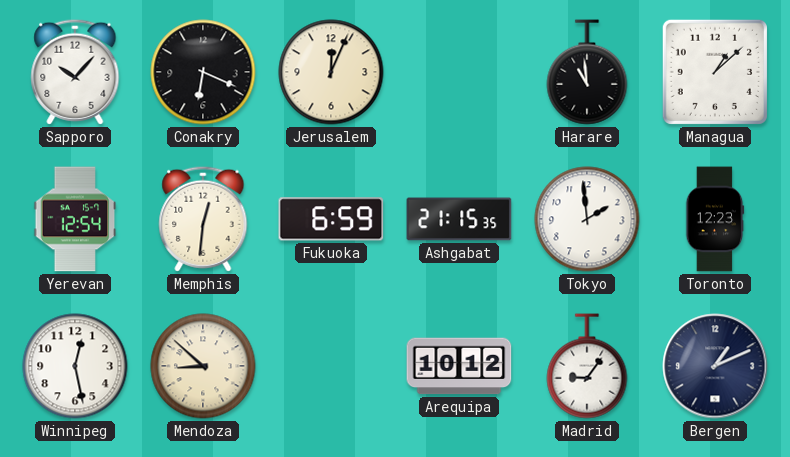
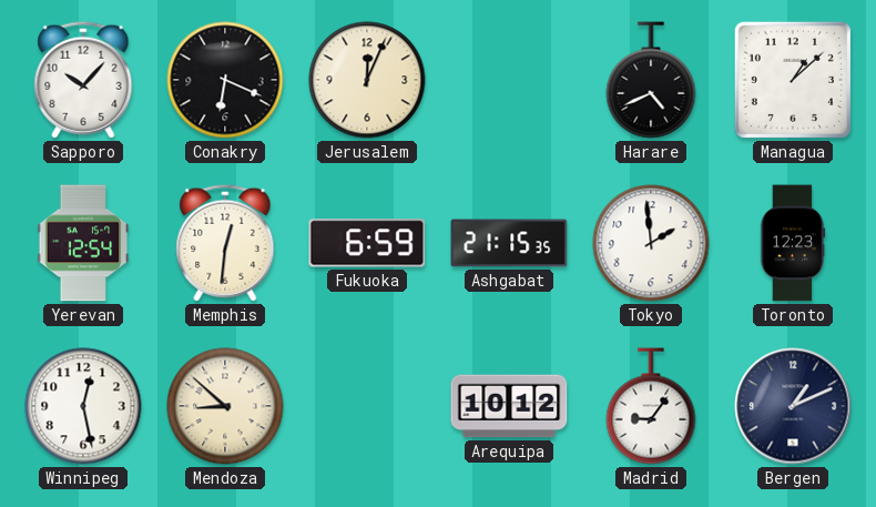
Harare: 10:59 -> 4:41 (651, 80)
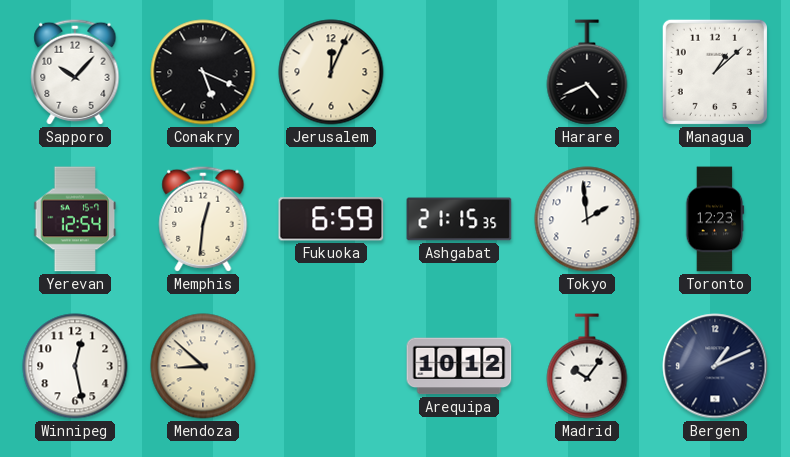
Conakry: 6:19 -> 5:19 (203, 72)
Madrid: 9:06 -> 10:06 (587, 366)
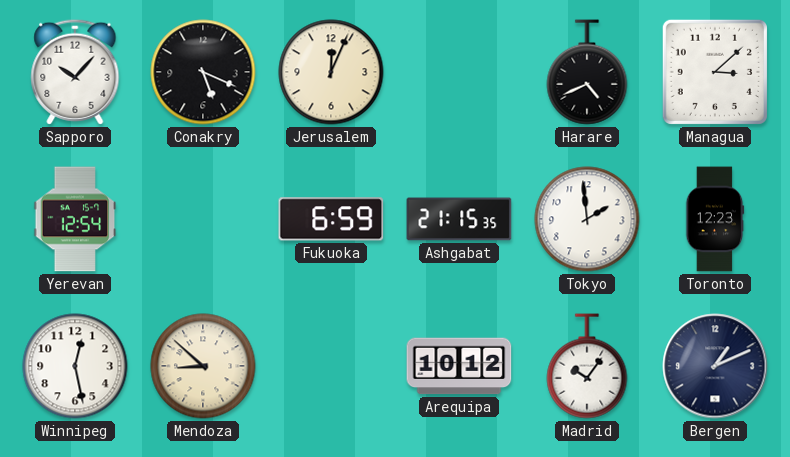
Managua: 1:08 -> 3:08 (715, 72)
Memphis: 12:31 -> none (203, 219)
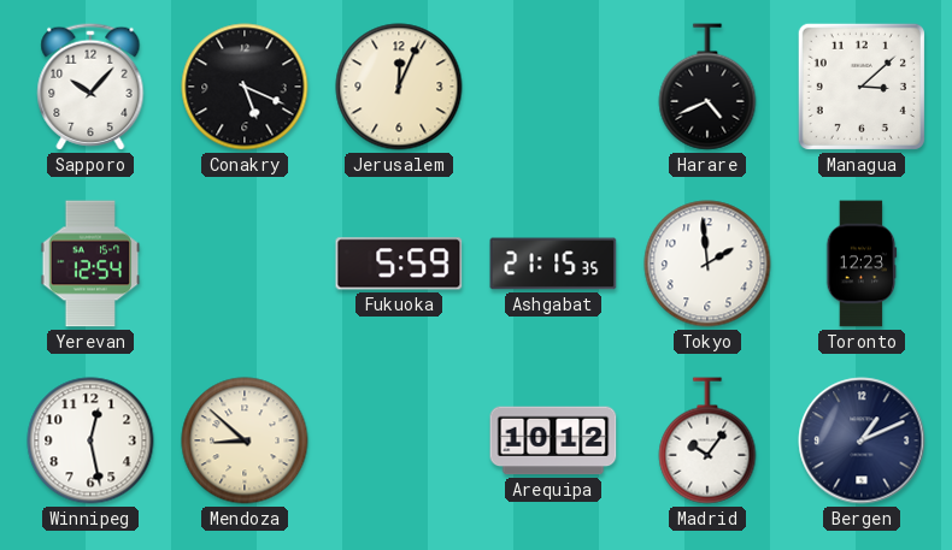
Fukuoka: 6:59 -> 5:59 (399, 264)
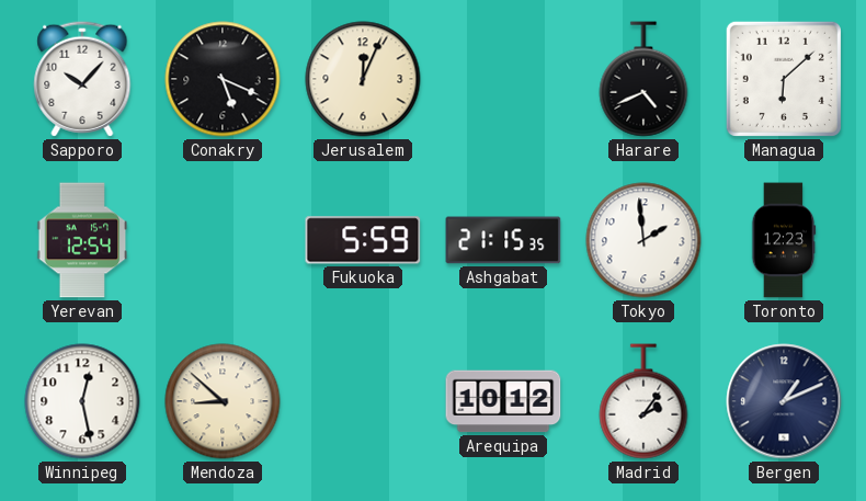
Managua: 3:08 -> 6:08 (784, 79)
Madrid: 10:06 -> 2:06 (643, 401)
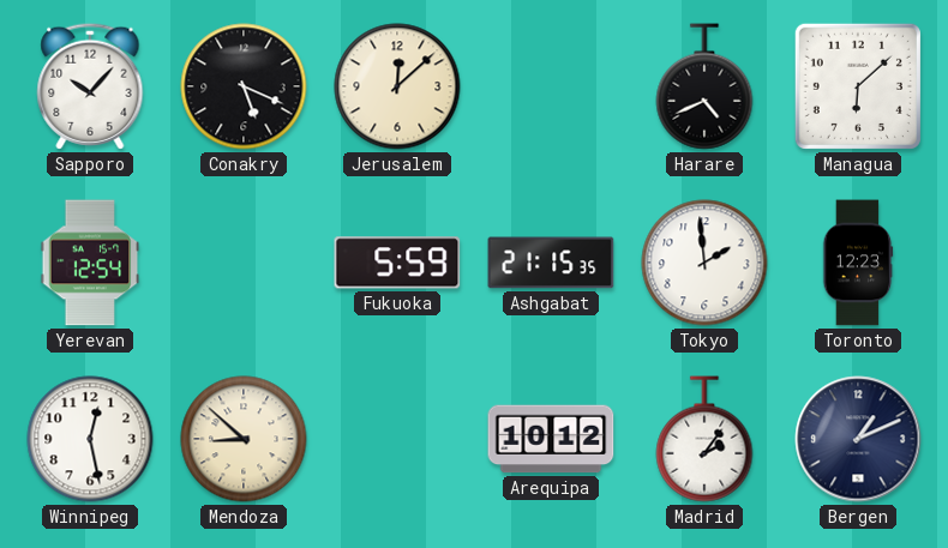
Jerusalem: 12:04 -> 12:08 (397, 86)
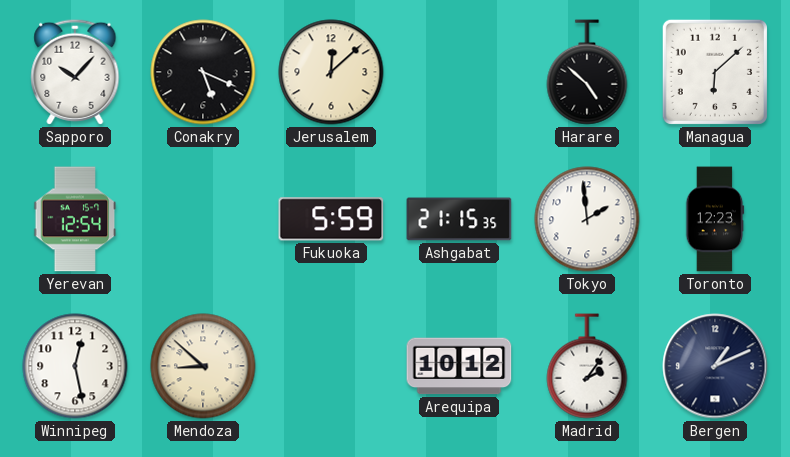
Harare: 4:41 -> 4:52 (587, 72)
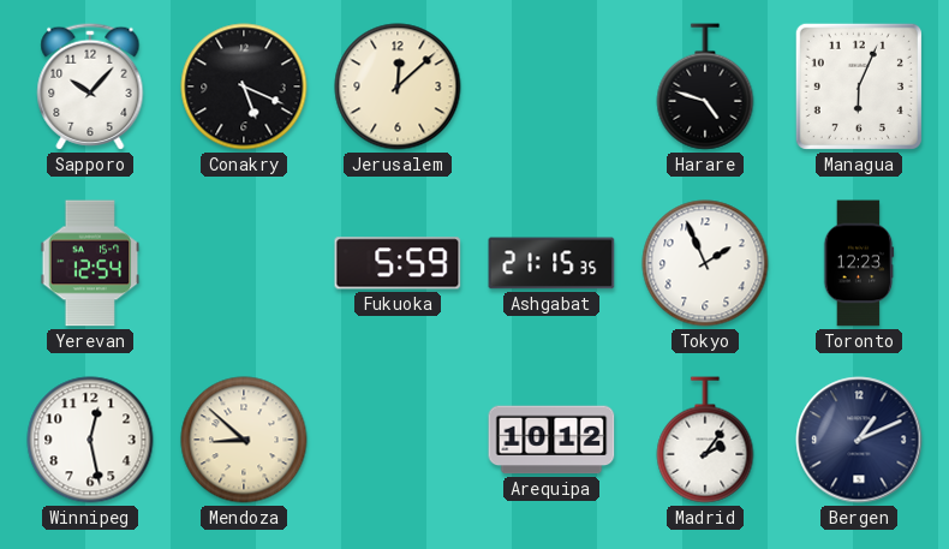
Harare: 4:52 -> 4:48 (705, 86)
Managua: 6:08 -> 6:04 (859, 86)
Tokyo: 1:59 -> 1:56 (705, 263)
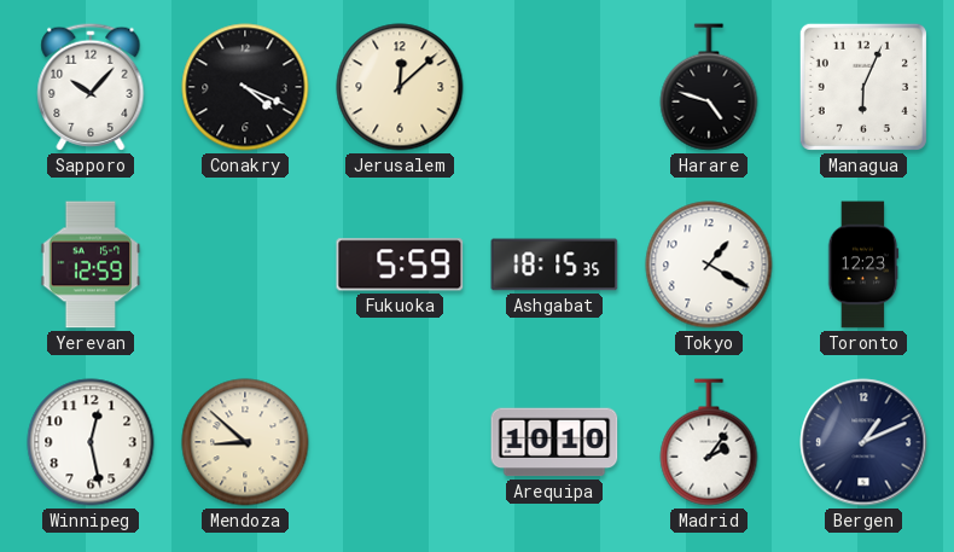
Conakry: 5:19 -> 4:19 (245, 87)
Yerevan: 12:54 -> 12:59 (91, 265)
Ashgabat: 21:15 -> 18:15 (554, 265)
Tokyo: 1:56 -> 1:20 (709, 265)
Arequipa: 10:12 -> 10:10 (554, 442)
